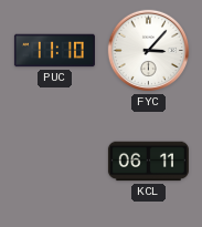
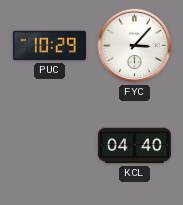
PUC: 11:10 -> 10:29 (49, 46)
KCL: 06:11 -> 04:40 (134, 146)
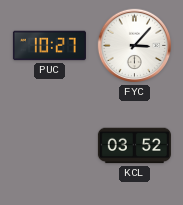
PUC: 10:29 -> 10:27 (49, 46)
KCL: 04:40 -> 03:52 (134, 146)
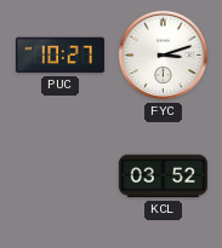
FYC: 3:07 -> 3:12 (164, 56)
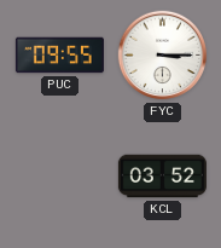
PUC: 10:27 -> 09:55 (59, 56)
FYC: 3:12 -> 3:15 (163, 56)
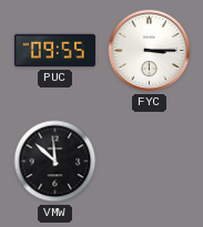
VMW: none -> 11:52 (55, 162)
KCL: 03:52 -> none (162, 177)
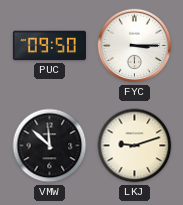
PUC: 09:55 -> 09:50 (49, 46)
LKJ: none -> 9:12 (135, 146)
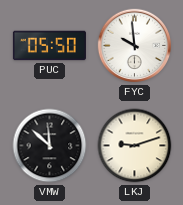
PUC: 09:50 -> 05:50 (49, 46)
FYC: 3:15 -> 9:59 (135, 46)
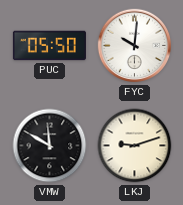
FYC: 9:59 -> 10:01 (135, 46)
VMW: 11:52 -> 11:50 (50, 146)
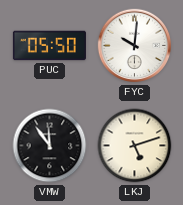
VMW: 11:50 -> 11:54 (50, 146)
LKJ: 9:12 -> 5:12 (135, 146)
